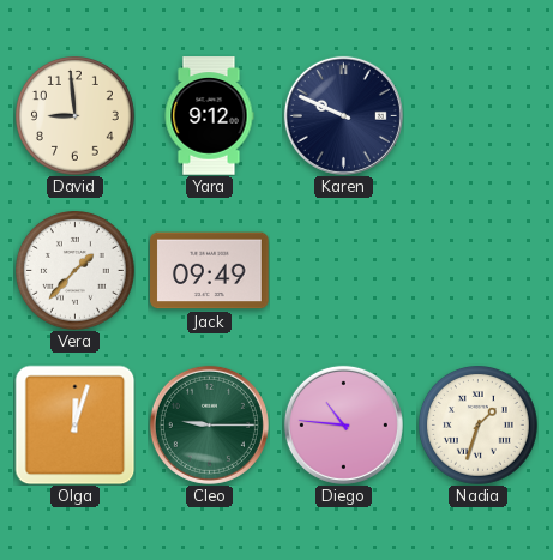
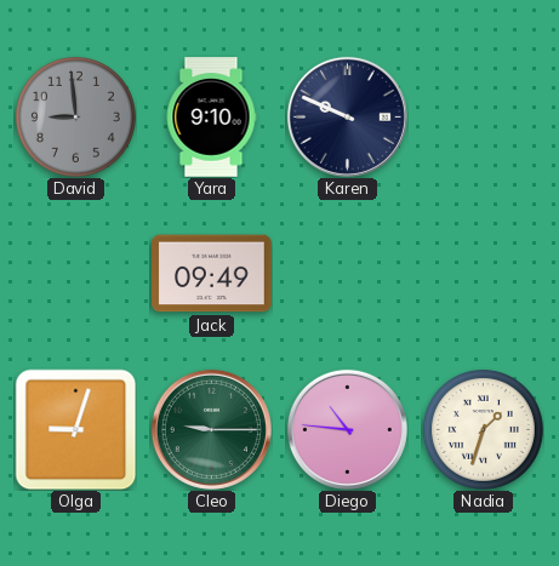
David dial: cream -> grey (76, 118)
Yara: 9:12 -> 9:10 (211, 118)
Vera: 1:37 -> none (76, 271)
Olga: 12:03 -> 9:03 (75, 429)
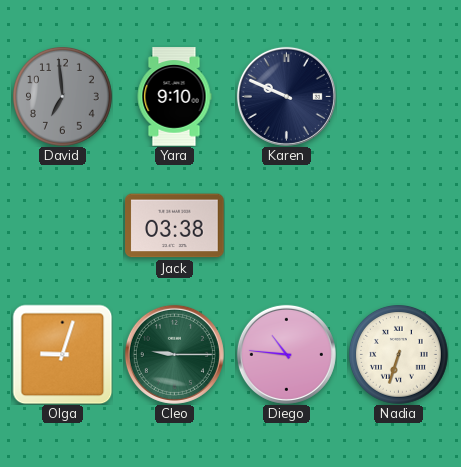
David: 8:59 -> 6:59 (63, 97)
Jack: 09:49 -> 03:38 (175, 226)
Nadia: 1:33 -> 6:33 (399, 355)
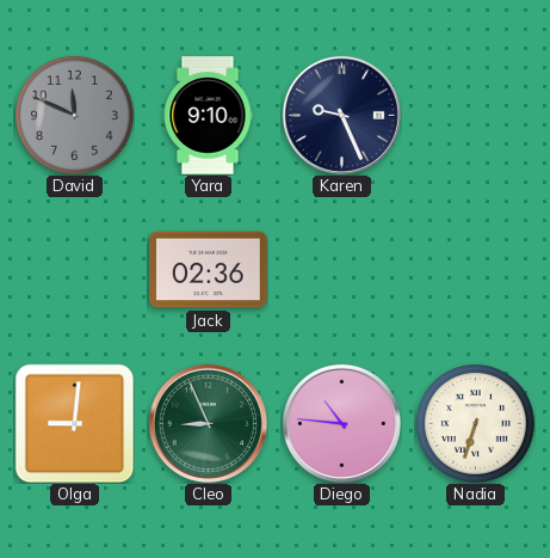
David: 6:59 -> 11:49 (75, 116)
Karen: 9:49 -> 9:26 (341, 115)
Jack: 03:38 -> 02:36 (209, 270)
Olga: 9:03 -> 9:01 (74, 423)
Cleo: 9:15 -> 8:56 (208, 423)
